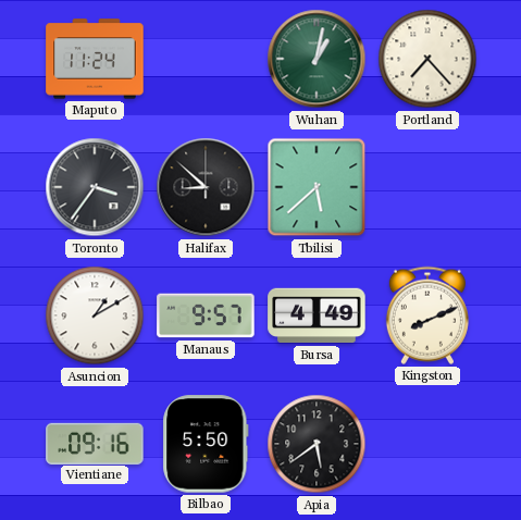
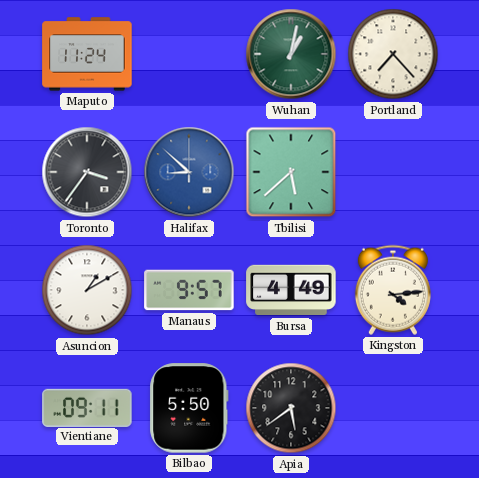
Halifax dial: black -> blue (189, 172)
Kingston: 8:11 -> 4:14 (393, 290)
Vientiane: 09:16 -> 09:11 (87, 407)
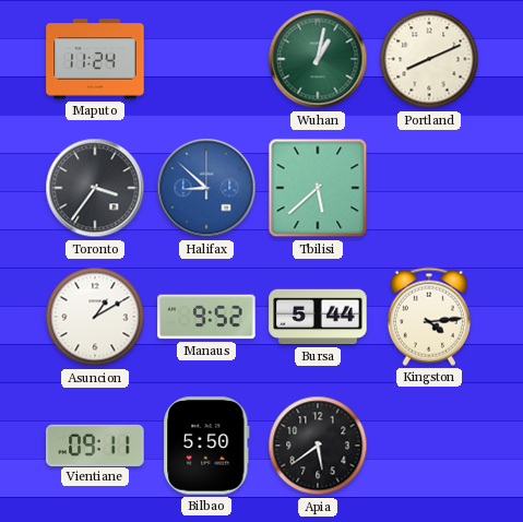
Portland: 7:23 -> 8:11 (429, 59)
Manaus: 9:57 -> 9:52 (206, 317)
Bursa: 4:49 -> 5:44 (318, 317)
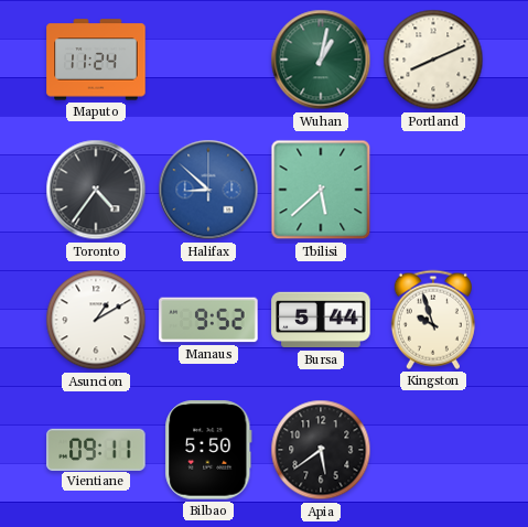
Toronto: 3:36 -> 4:36 (96, 190)
Kingston: 4:14 -> 9:57 (433, 320)
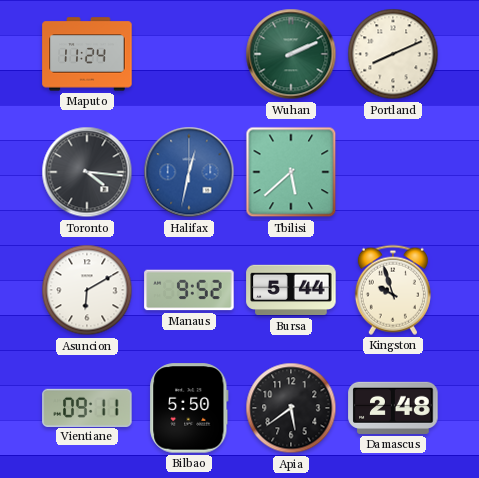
Wuhan: 1:02 -> 2:11 (291, 54)
Toronto: 4:36 -> 4:16 (87, 172)
Halifax: 8:52 -> 12:32 (189, 172)
Asuncion: 1:10 -> 6:10 (87, 290)
Damascus: none -> 2:48 (393, 408)
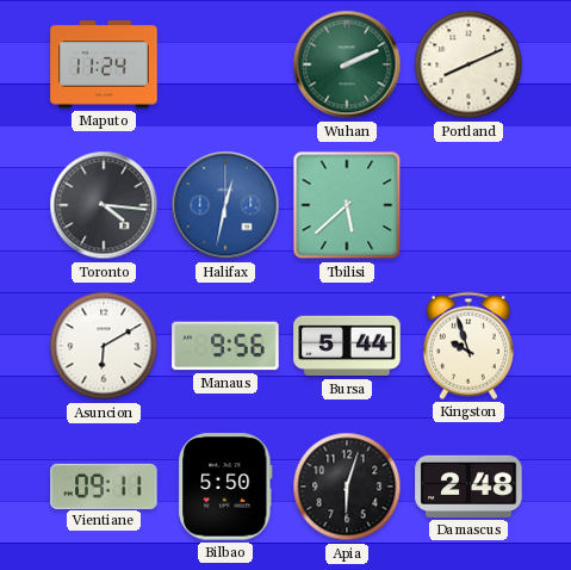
Manaus: 9:52 -> 9:56 (225, 346)
Apia: 5:39 -> 6:03 (347, 487)
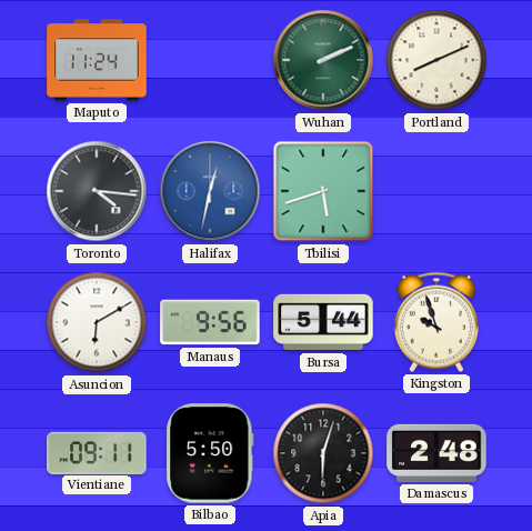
Tbilisi: 5:38 -> 5:42 (323, 191)
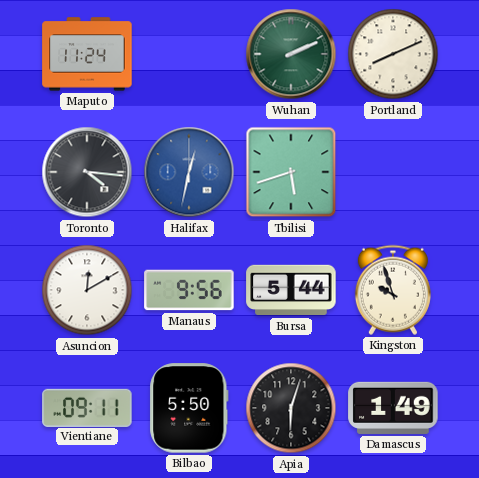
Asuncion: 6:10 -> 12:10 (87, 290)
Damascus: 2:48 -> 1:49 (393, 408)
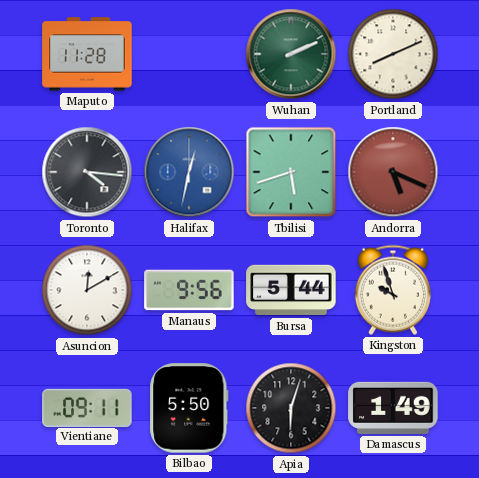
Maputo: 11:24 -> 11:28 (87, 54)
Andorra: none -> 5:19 (393, 172)
